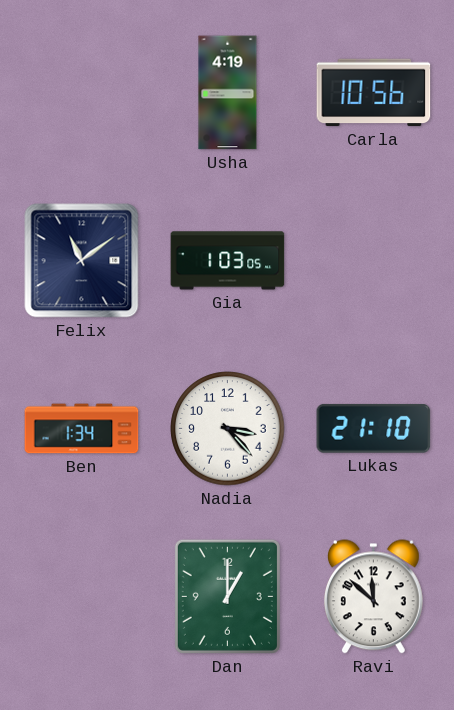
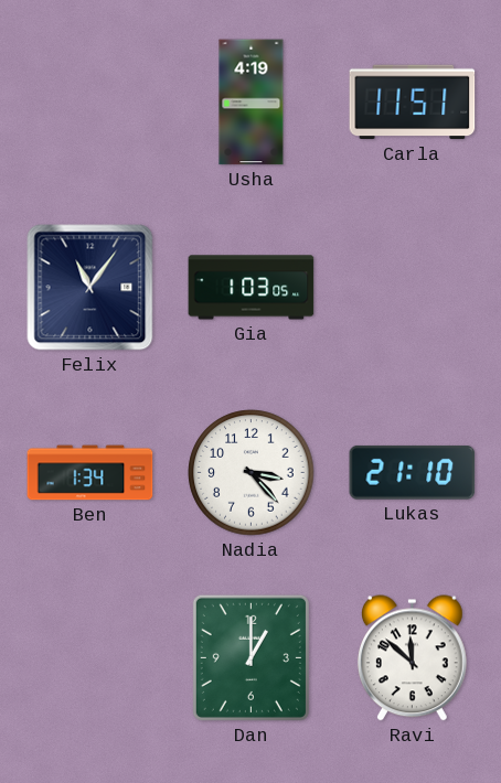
Carla: 10:56 -> 11:51 (413, 103)
Felix: 11:09 -> 11:06 (90, 288)
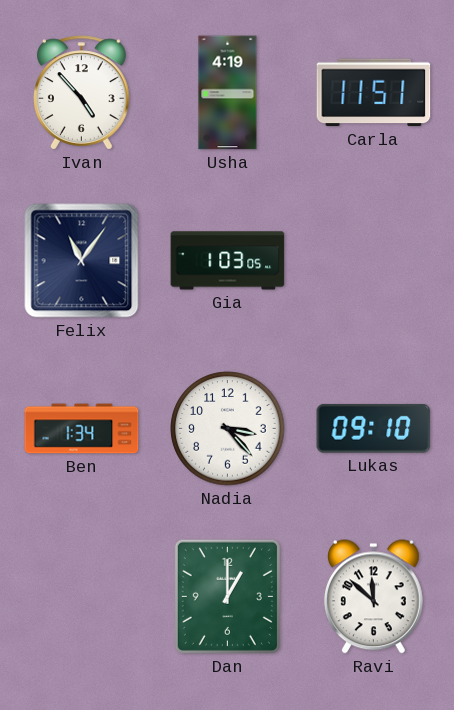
Ivan: none -> 4:53 (82, 93)
Lukas: 21:10 -> 09:10 (374, 428)
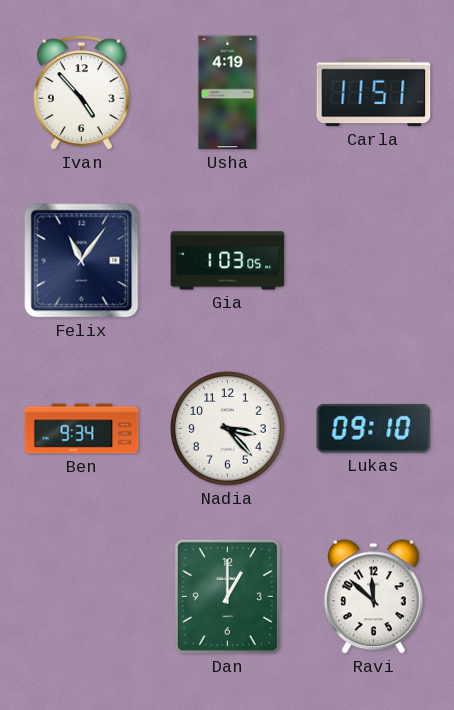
Ben: 1:34 -> 9:34 (82, 429)
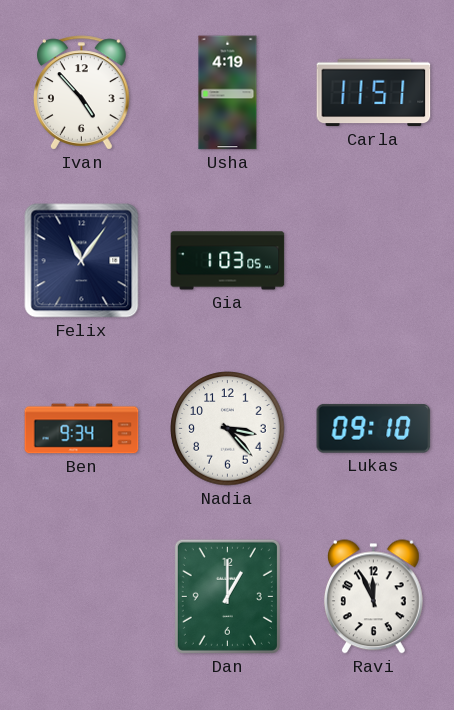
Ravi: 11:52 -> 11:56 (373, 597)
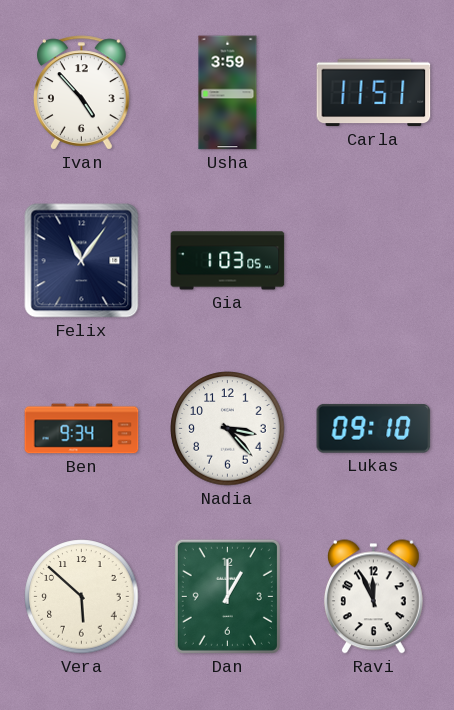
Usha: 4:19 -> 3:59 (228, 93)
Vera: none -> 5:52 (82, 597)
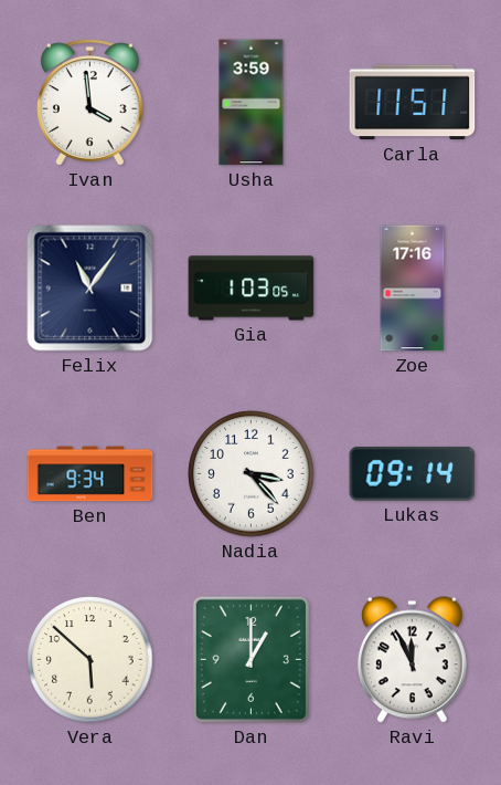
Ivan: 4:53 -> 3:59 (90, 103)
Zoe: none -> 17:16 (413, 289)
Lukas: 09:10 -> 09:14 (413, 473)
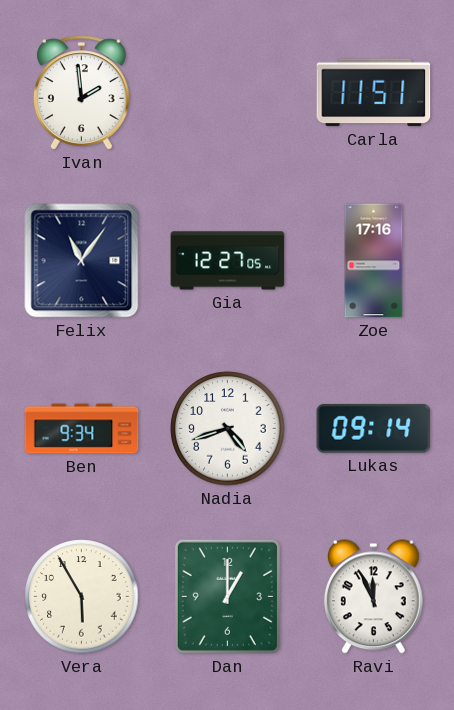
Ivan: 3:59 -> 1:59 (82, 93)
Usha: 3:59 -> none (252, 103)
Gia: 1:03 -> 12:27 (228, 261)
Nadia: 3:23 -> 4:42 (228, 429)
Vera: 5:52 -> 5:55 (82, 597)
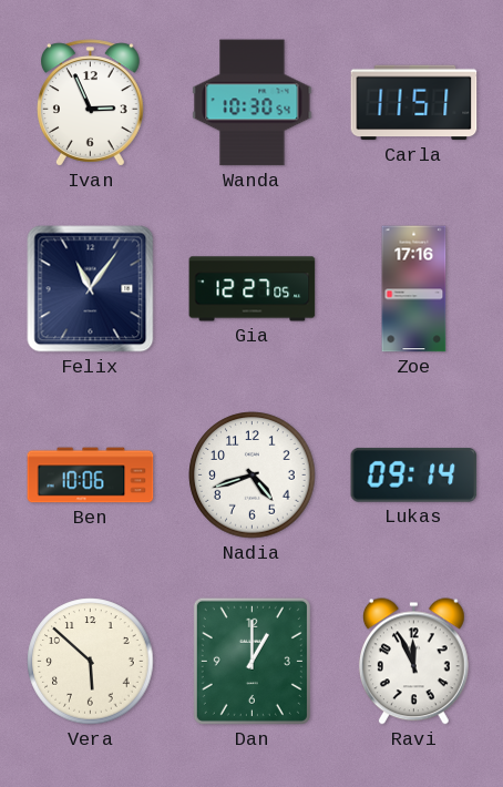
Ivan: 1:59 -> 2:56 (91, 103)
Wanda: none -> 10:30 (253, 103)
Ben: 9:34 -> 10:06 (91, 476)
Vera: 5:55 -> 5:52 (91, 662)
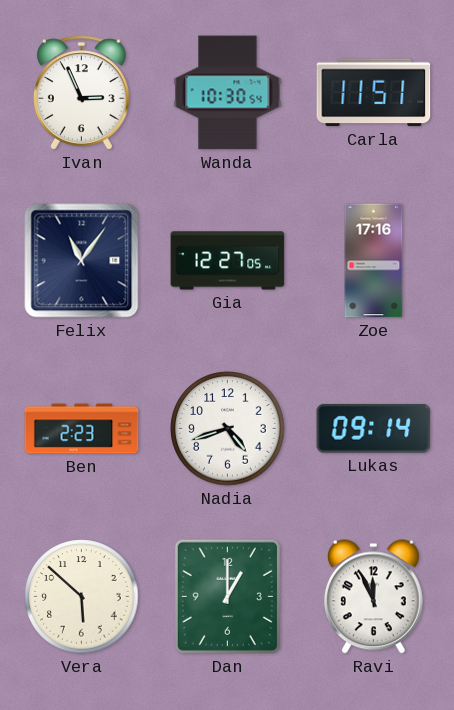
Ben: 10:06 -> 2:23 (82, 429)
